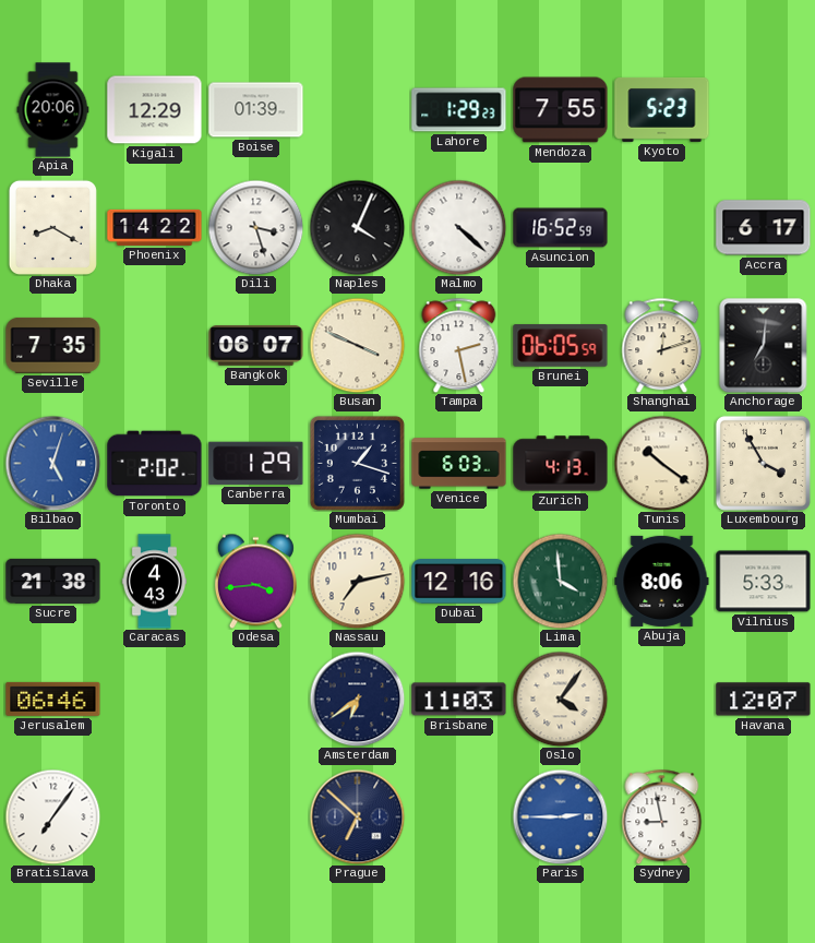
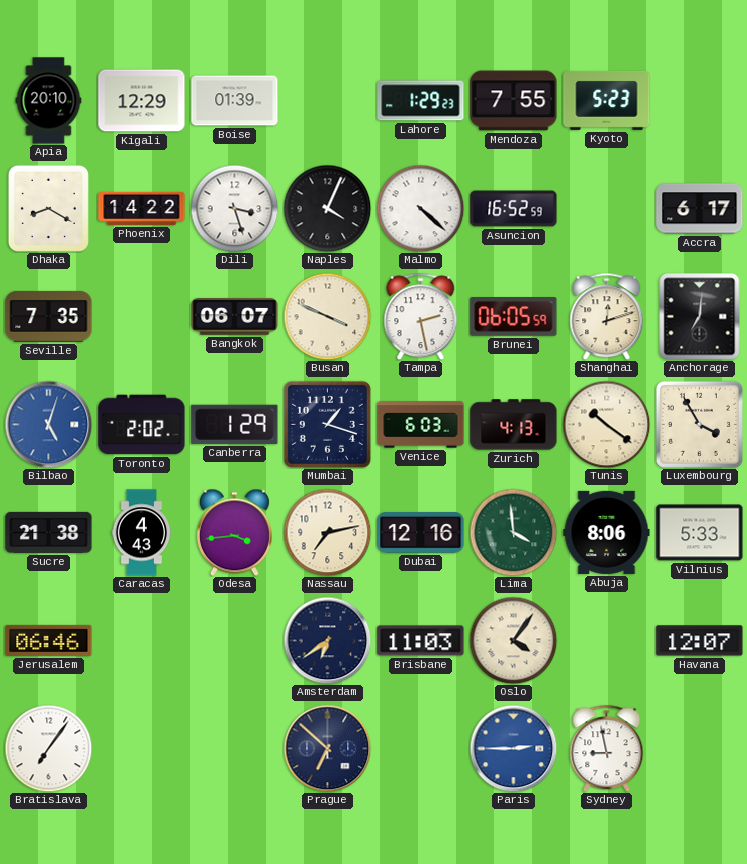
Apia: 20:06 -> 20:10 (49, 101)
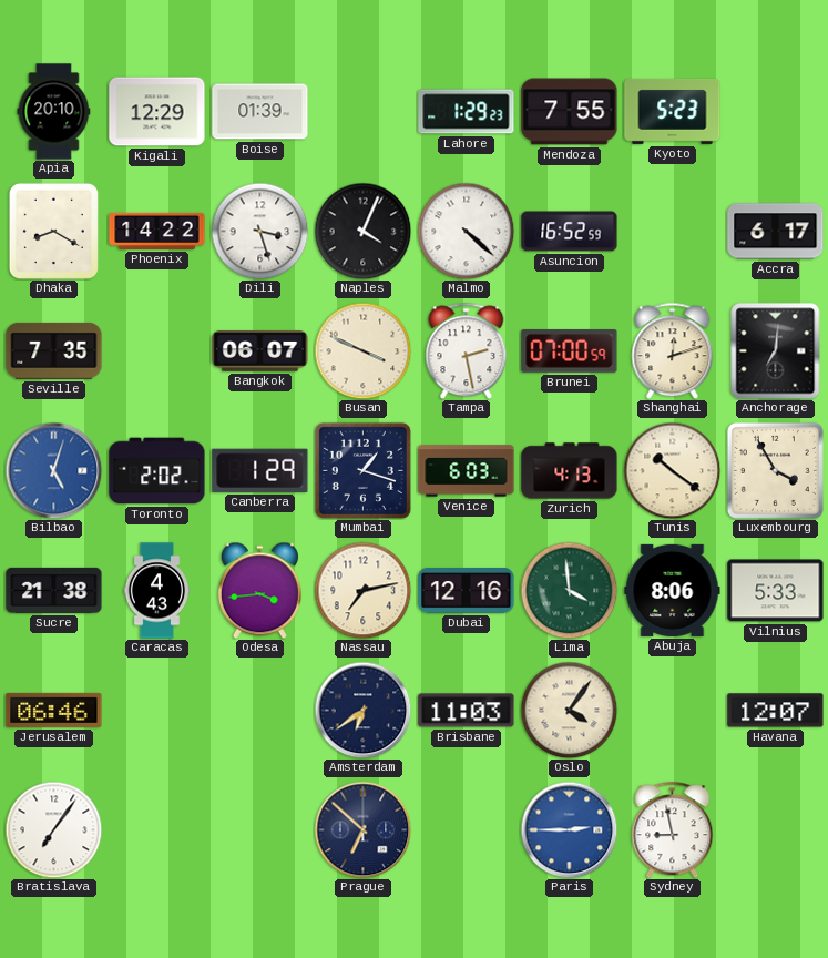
Brunei: 06:05 -> 07:00 (570, 351)
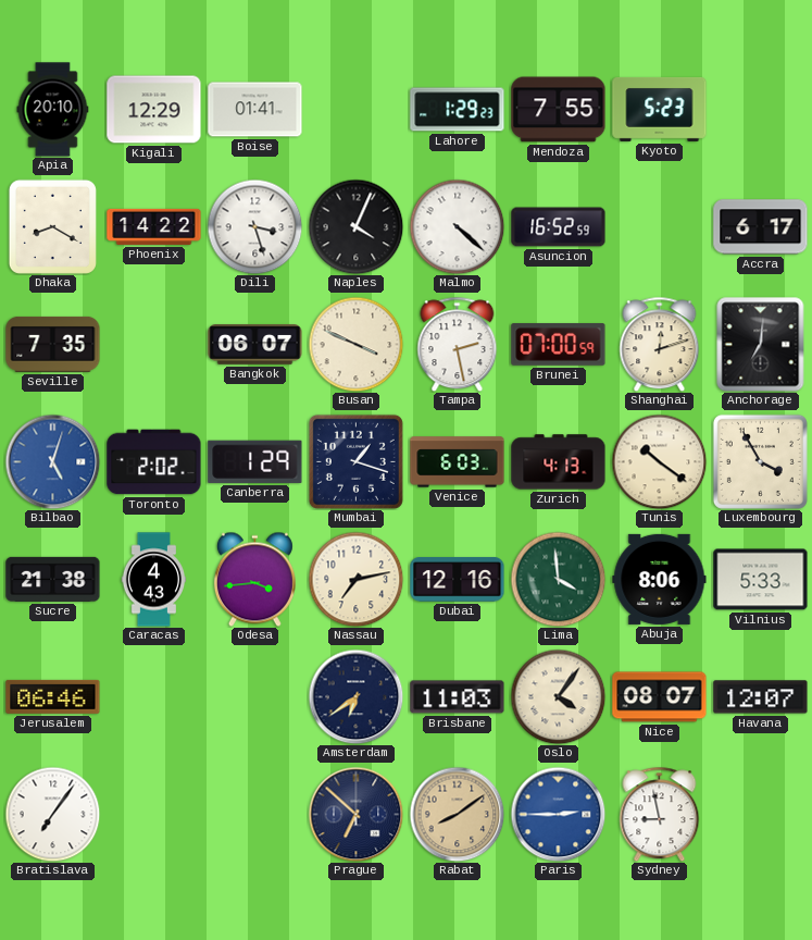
Boise: 01:39 -> 01:41 (255, 110)
Nice: none -> 08:07 (660, 697)
Rabat: none -> 8:09 (457, 814)
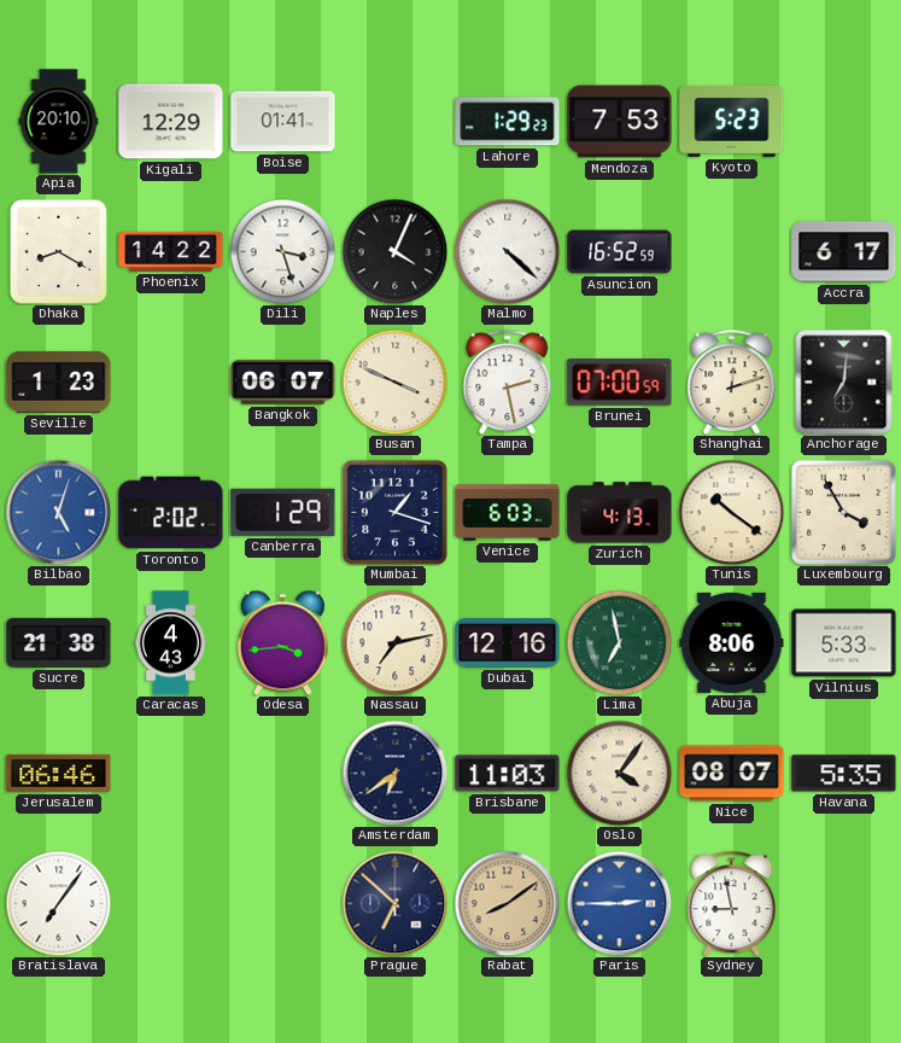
Mendoza: 7:55 -> 7:53 (620, 122)
Seville: 7:35 -> 1:23 (59, 381)
Lima: 3:59 -> 6:58 (619, 642)
Havana: 12:07 -> 5:35 (844, 774)
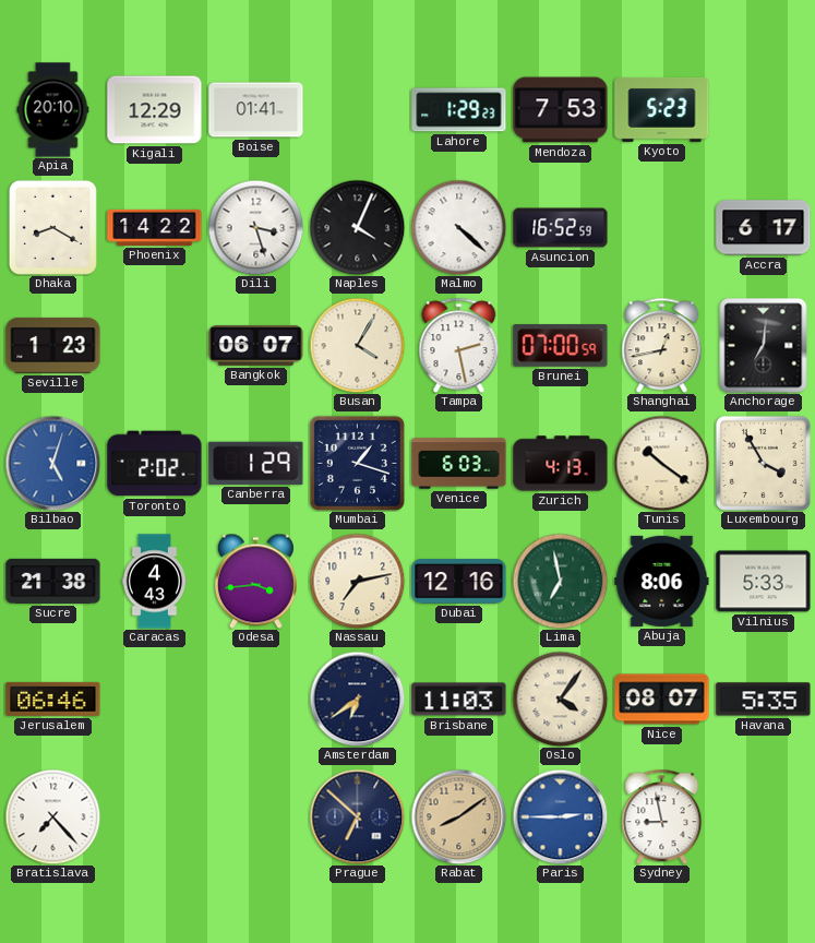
Busan: 3:49 -> 4:05 (357, 345)
Shanghai: 12:12 -> 12:43 (662, 345)
Bratislava: 7:06 -> 7:23 (52, 816)
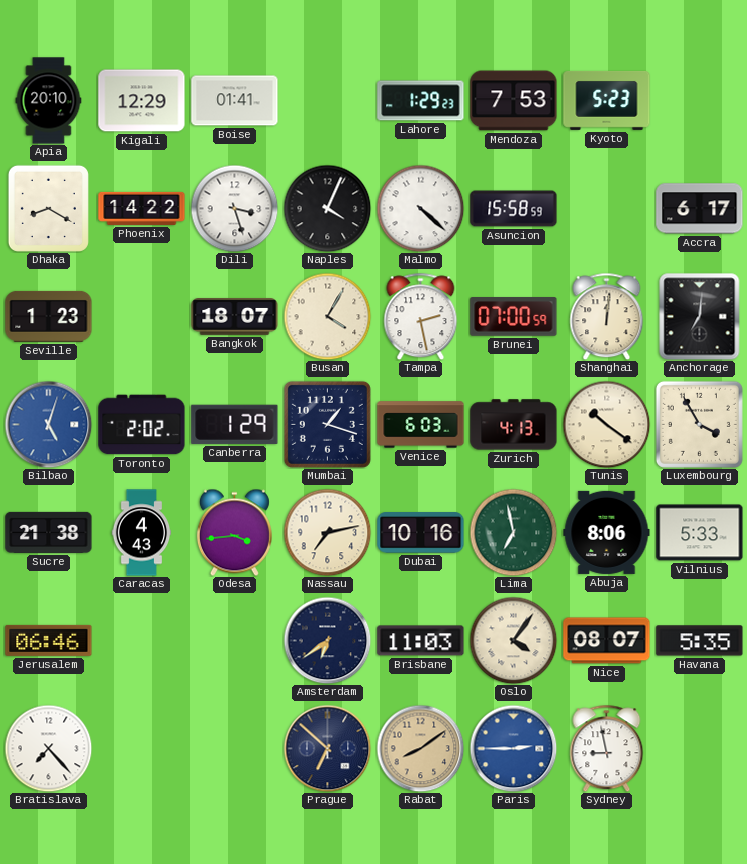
Asuncion: 16:52 -> 15:58 (514, 209)
Bangkok: 06:07 -> 18:07 (235, 317)
Shanghai: 12:43 -> 12:01 (607, 316)
Dubai: 12:16 -> 10:16 (421, 533)
